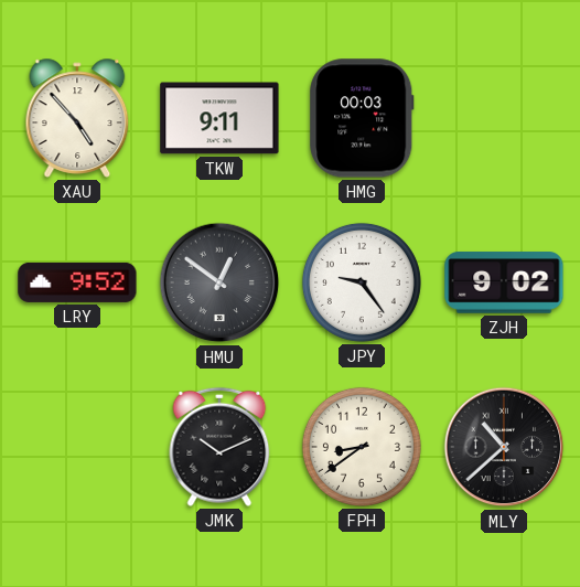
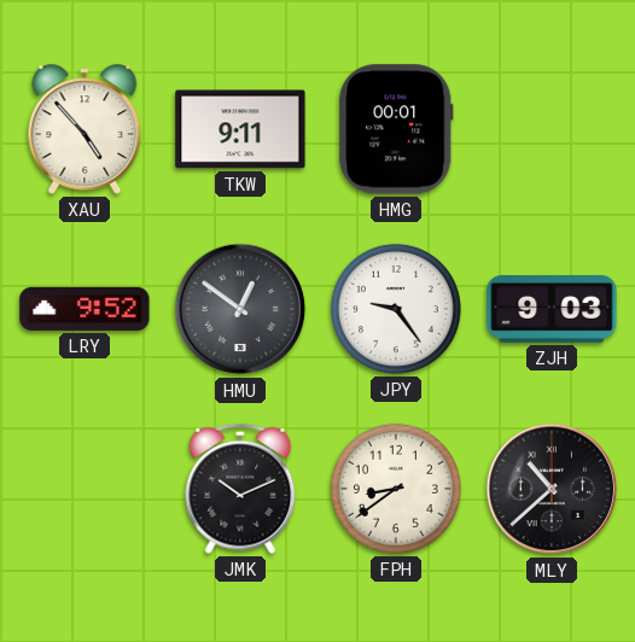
HMG: 00:03 -> 00:01 (396, 129)
ZJH: 9:02 -> 9:03 (552, 309)
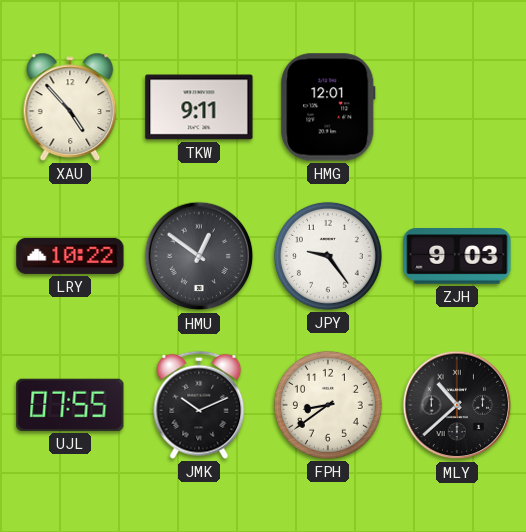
HMG: 00:01 -> 12:01 (328, 107)
LRY: 9:52 -> 10:22 (70, 256)
UJL: none -> 07:55 (70, 405)
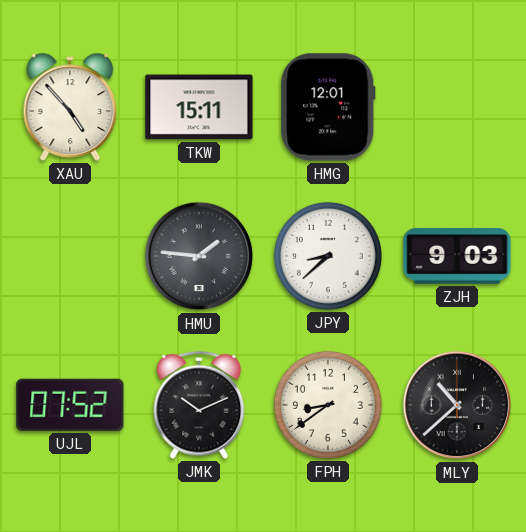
TKW: 9:11 -> 15:11 (199, 107)
LRY: 10:22 -> none (70, 256)
HMU: 12:51 -> 1:46 (199, 256)
JPY: 9:24 -> 8:38 (328, 256)
UJL: 07:55 -> 07:52 (70, 405)
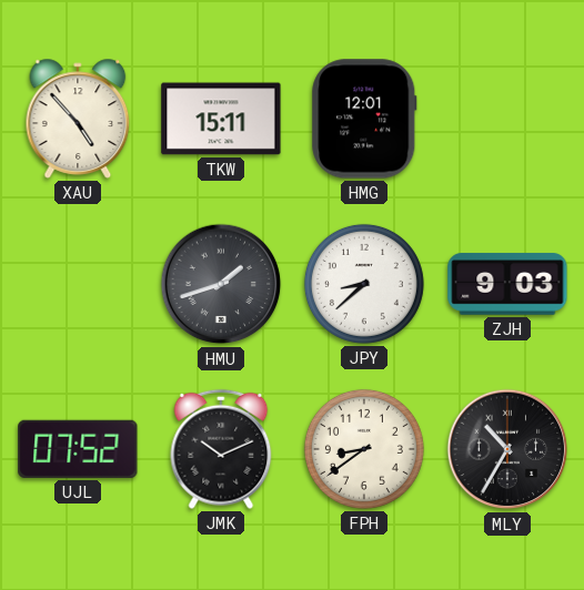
HMU: 1:46 -> 1:42 (221, 284)
MLY: 10:38 -> 10:35 (507, 449)
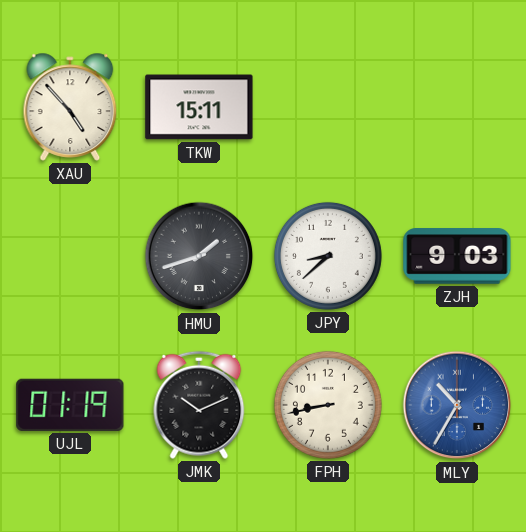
HMG: 12:01 -> none (364, 119)
UJL: 07:52 -> 01:19 (70, 405)
FPH: 8:39 -> 8:43 (328, 405)
MLY dial: black -> blue (457, 405)
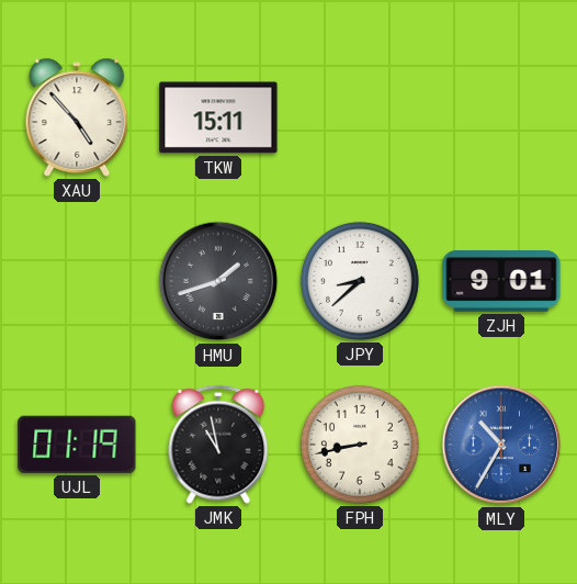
ZJH: 9:03 -> 9:01 (501, 281)
JMK: 10:11 -> 10:58 (218, 445)
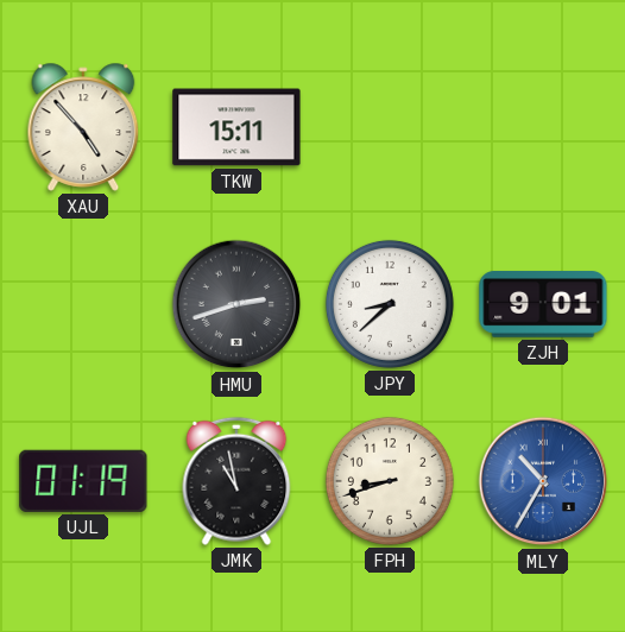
HMU: 1:42 -> 2:42 (236, 304)
FPH: 8:43 -> 8:42 (390, 481)
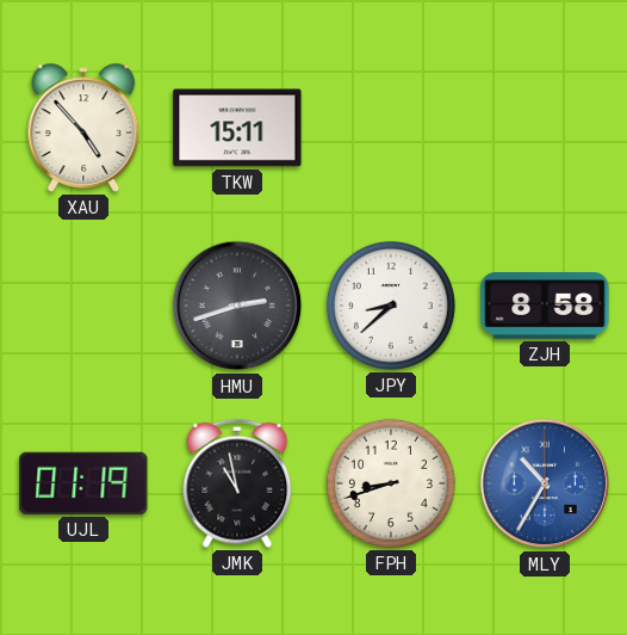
ZJH: 9:01 -> 8:58 (545, 306)
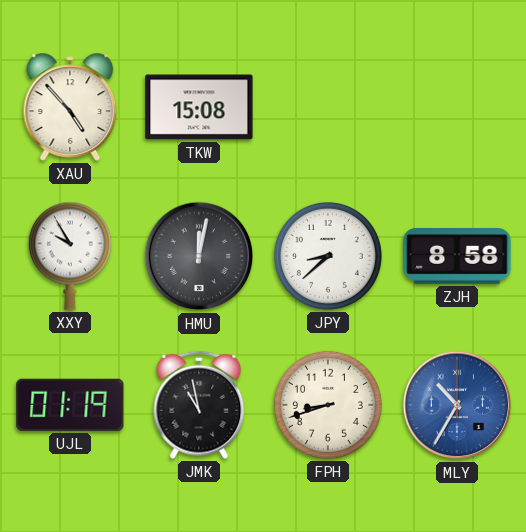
TKW: 15:11 -> 15:08 (199, 107)
XXY: none -> 9:55 (70, 256)
HMU: 2:42 -> 12:02 (199, 256)
